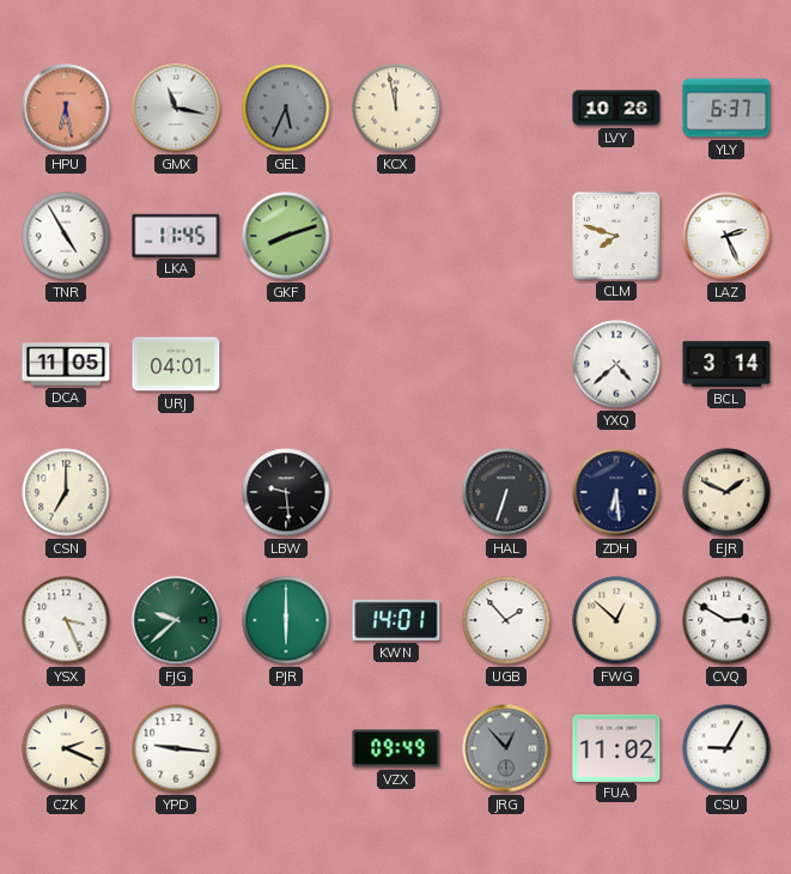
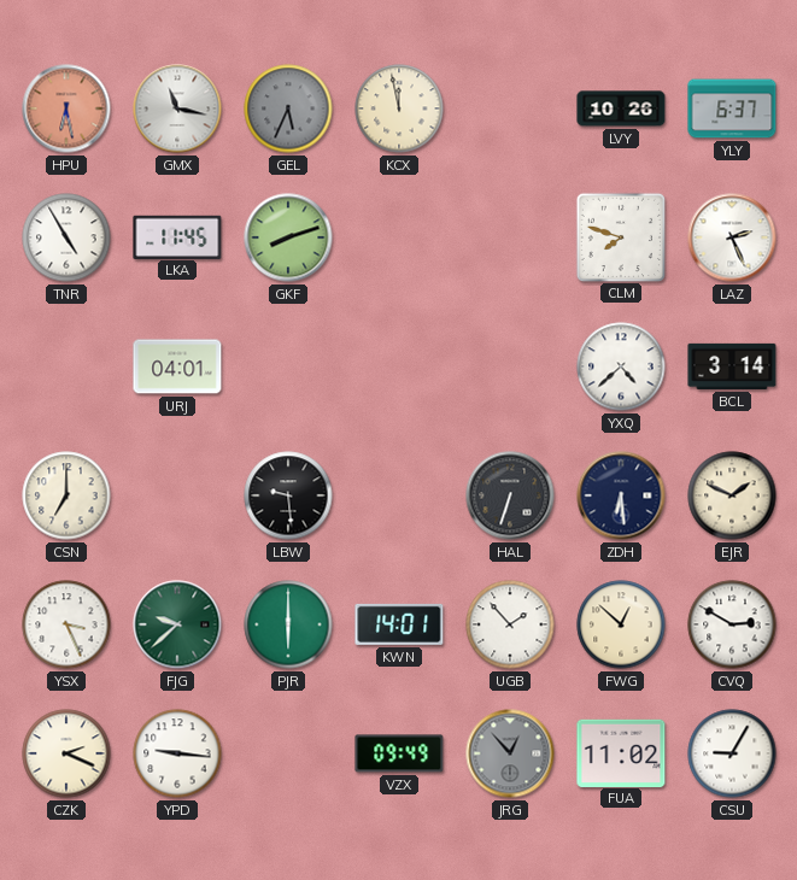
DCA: 11:05 -> none (66, 364)
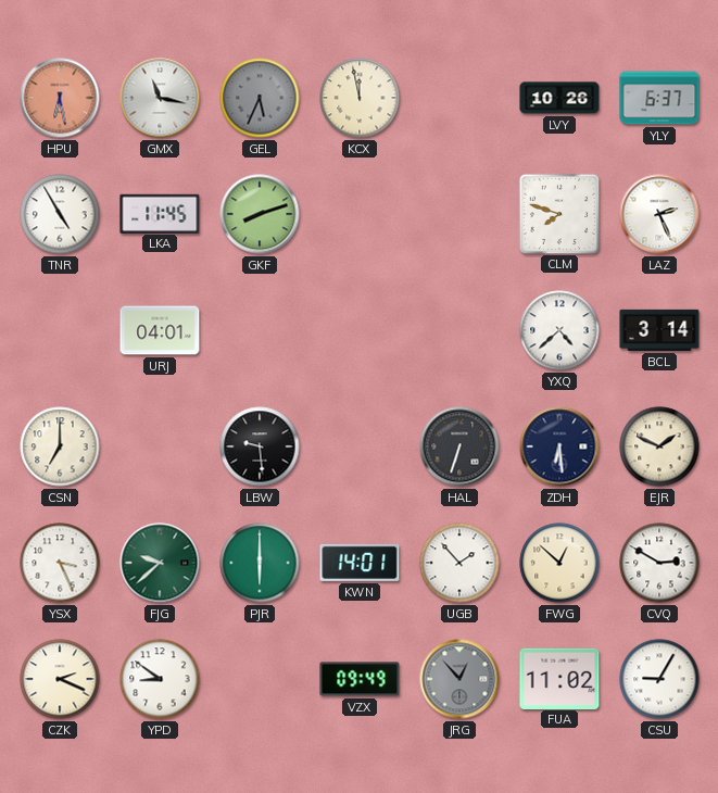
YPD: 9:16 -> 8:51 (160, 679)
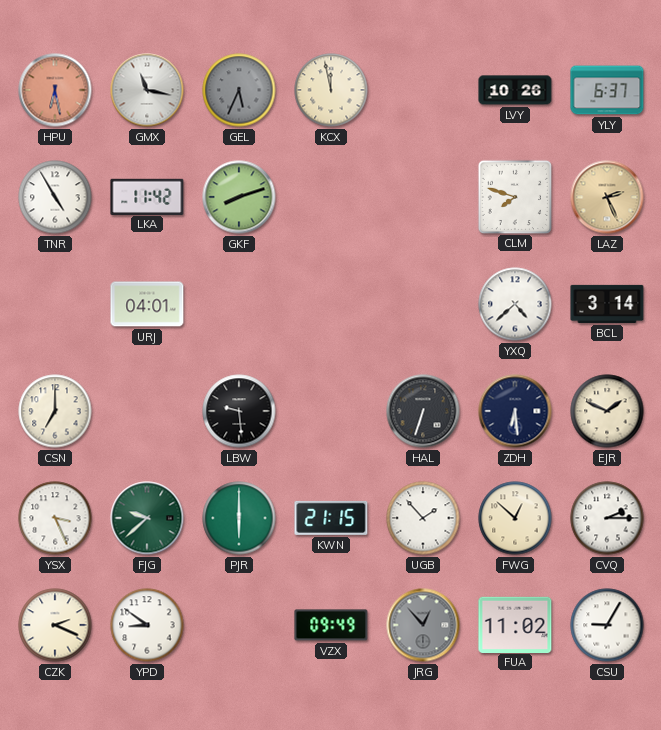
LKA: 11:45 -> 11:42 (147, 196)
LAZ dial: white -> champagne (607, 197)
KWN: 14:01 -> 21:15 (331, 518)
CVQ: 2:50 -> 2:15 (607, 518)
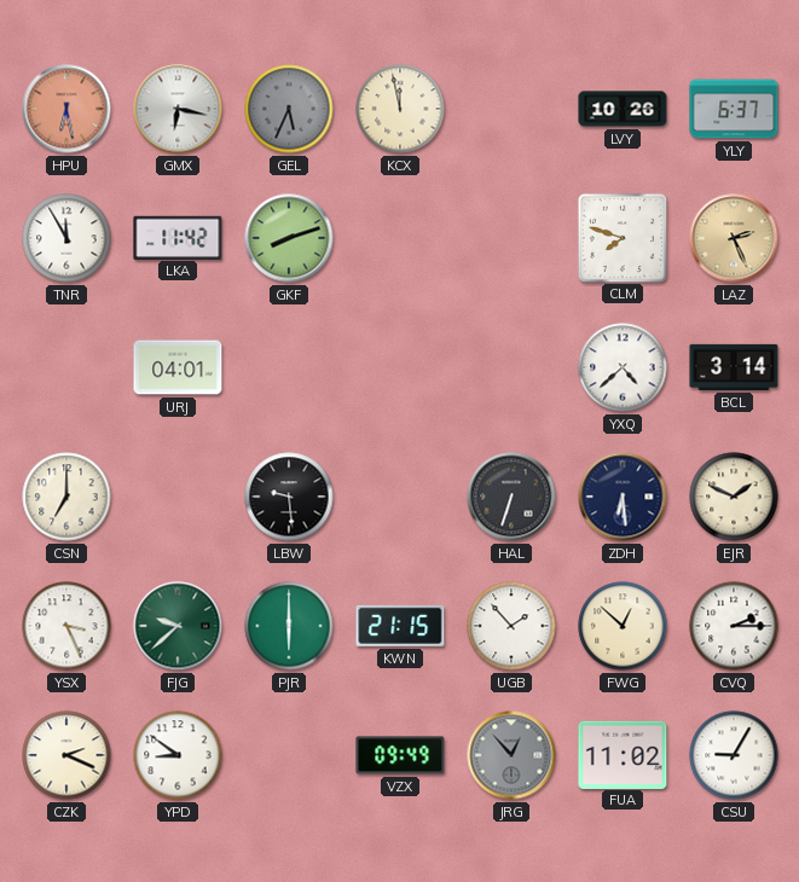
GMX: 11:17 -> 6:17 (178, 109)
TNR: 4:55 -> 11:55 (66, 238)
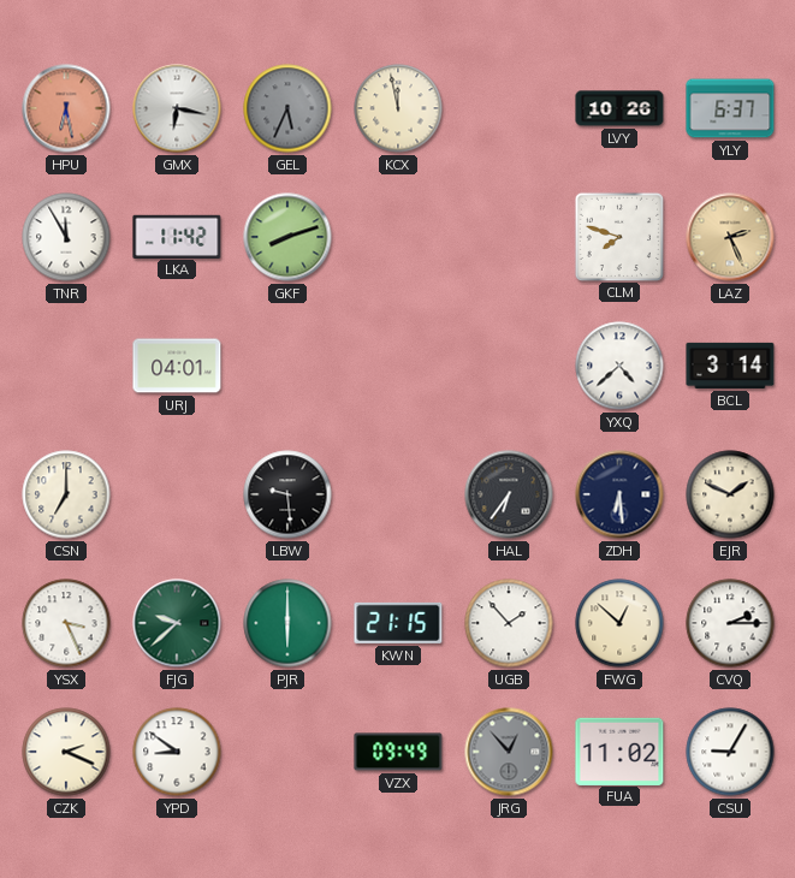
HAL: 6:33 -> 6:36 (509, 494)
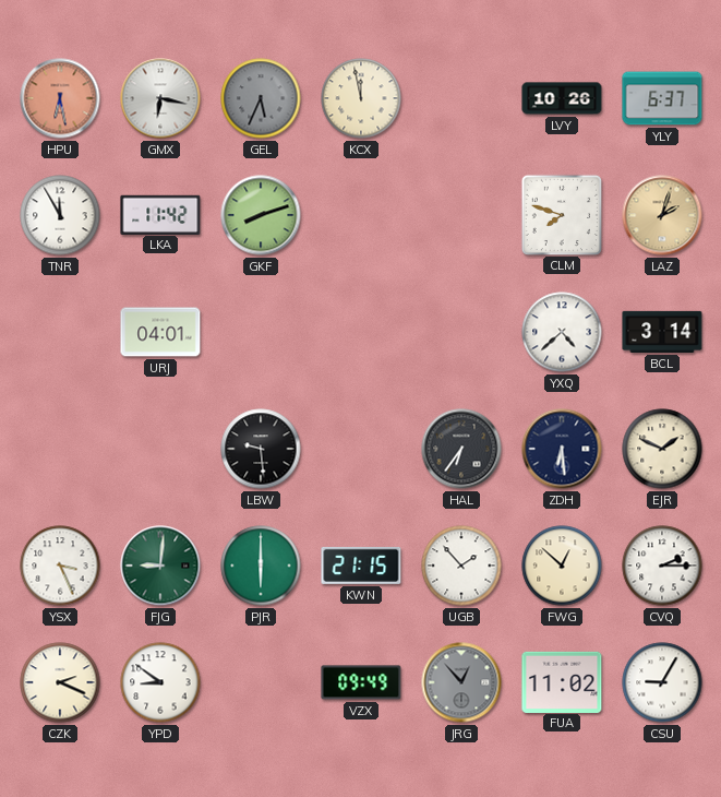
LAZ: 2:26 -> 2:03 (662, 215)
CSN: 7:00 -> none (66, 494)
FJG: 9:38 -> 9:01 (160, 566)
